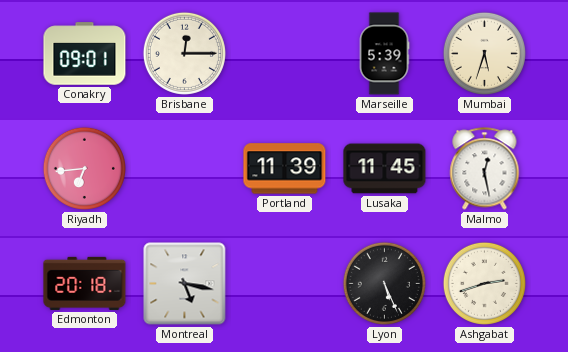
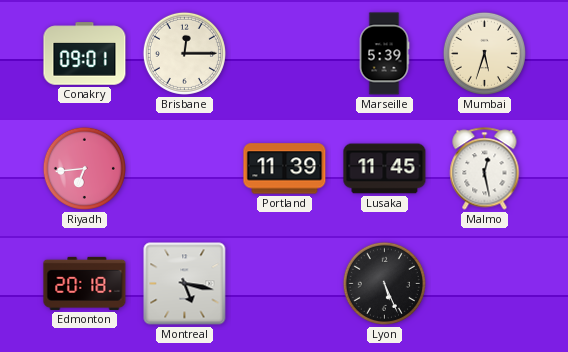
Ashgabat: 2:42 -> none (484, 283)
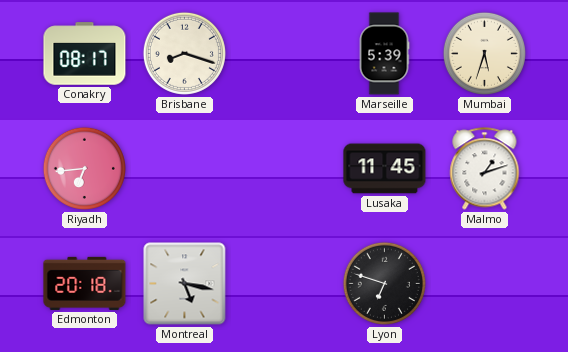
Conakry: 09:01 -> 08:17 (85, 54)
Brisbane: 12:15 -> 8:18 (184, 53)
Portland: 11:39 -> none (285, 169)
Malmo: 12:28 -> 1:12 (485, 169)
Lyon: 5:26 -> 6:48 (384, 283)
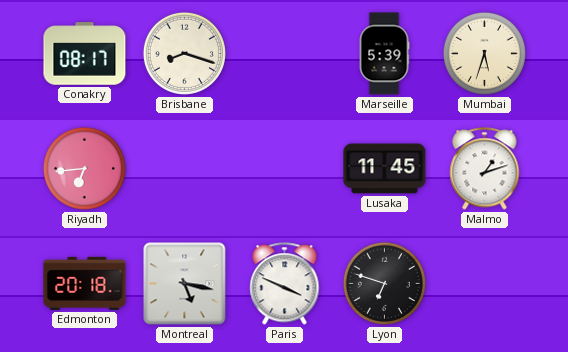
Paris: none -> 3:49 (285, 284)
